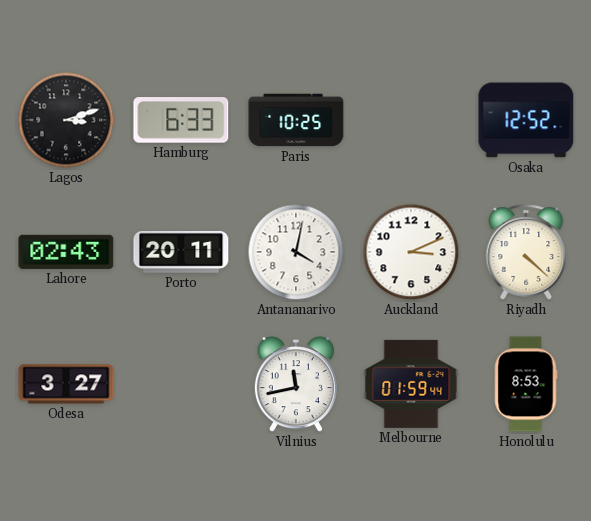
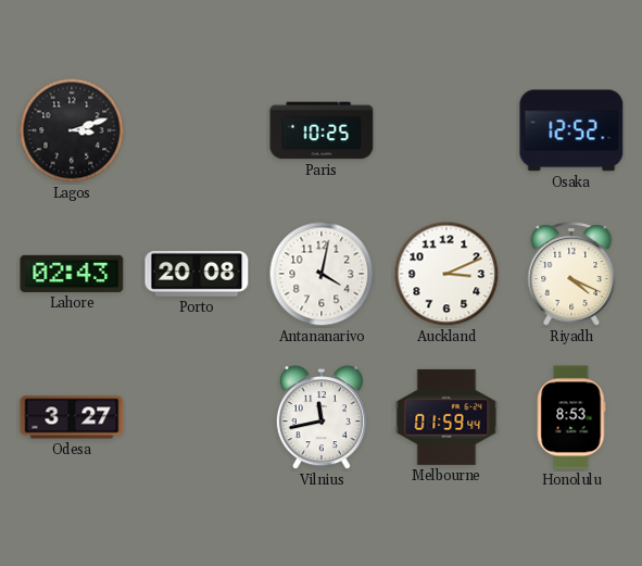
Hamburg: 6:33 -> none (181, 120)
Porto: 20:11 -> 20:08 (197, 274)
Riyadh: 4:22 -> 4:19 (571, 274)
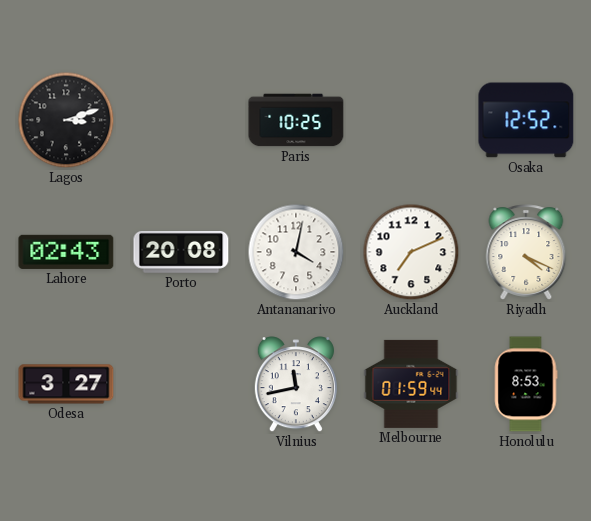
Auckland: 3:11 -> 7:11 (411, 252)
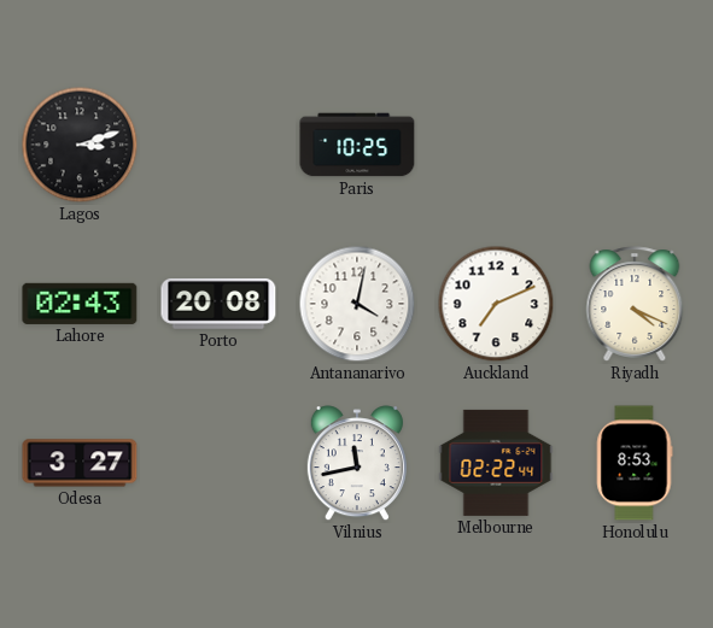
Osaka: 12:52 -> none (526, 120)
Melbourne: 01:59 -> 02:22 (496, 463)
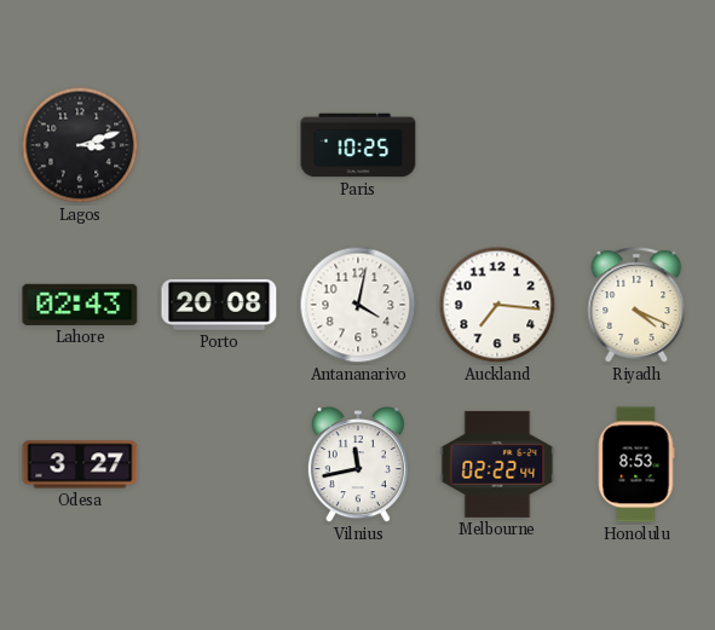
Auckland: 7:11 -> 7:16 (497, 305)
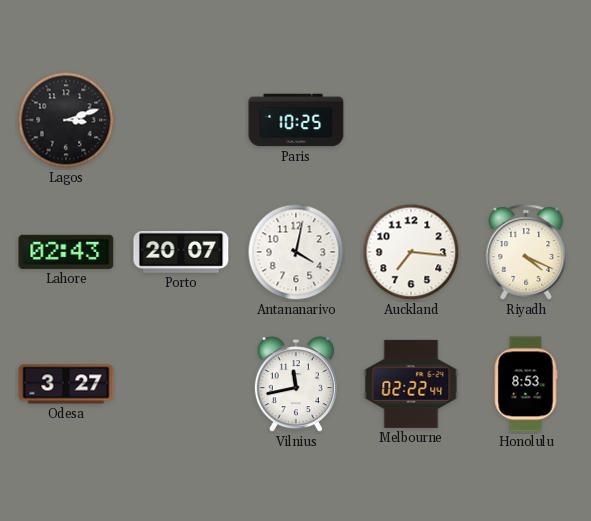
Porto: 20:08 -> 20:07 (181, 252)
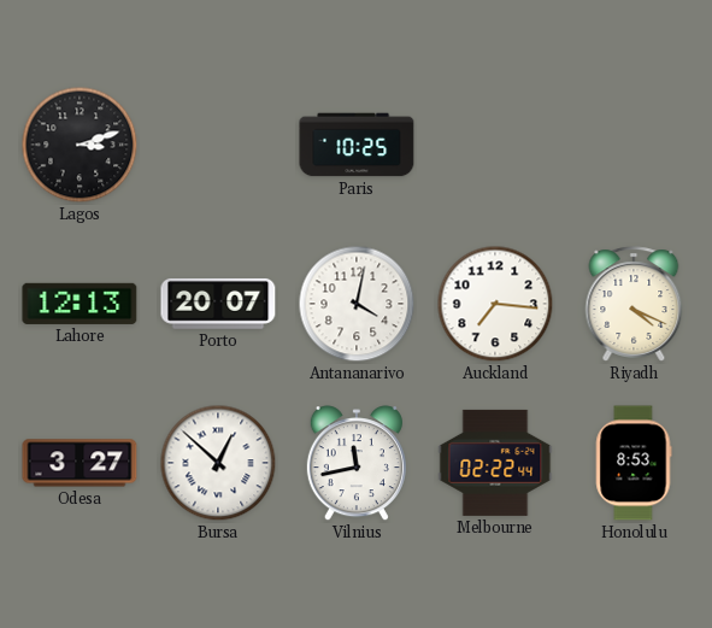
Lahore: 02:43 -> 12:13 (80, 304)
Bursa: none -> 12:52 (218, 463)
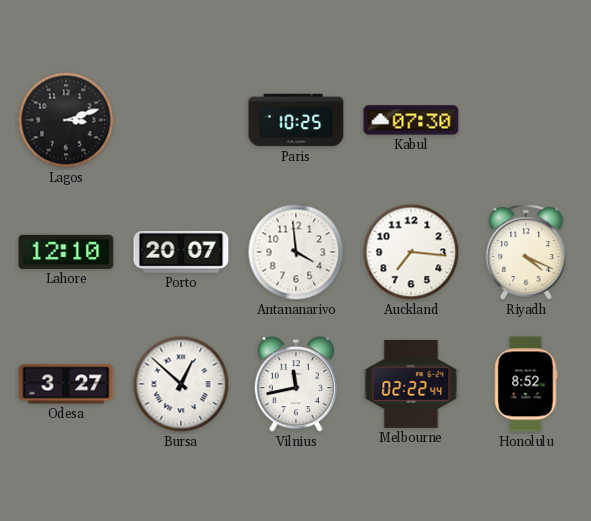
Kabul: none -> 07:30 (411, 120)
Lahore: 12:13 -> 12:10 (66, 252)
Antananarivo: 4:02 -> 3:59 (296, 252)
Honolulu: 8:53 -> 8:52 (526, 384)
